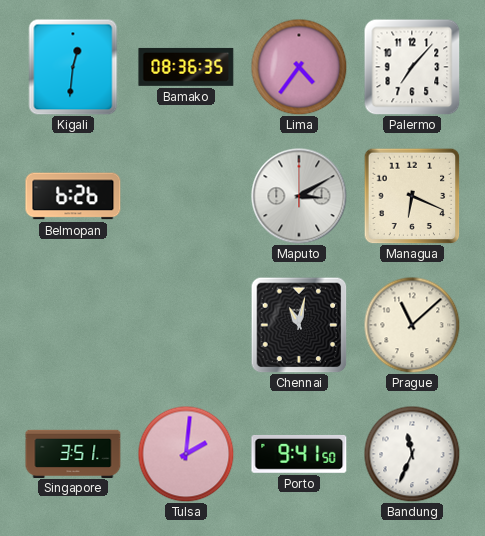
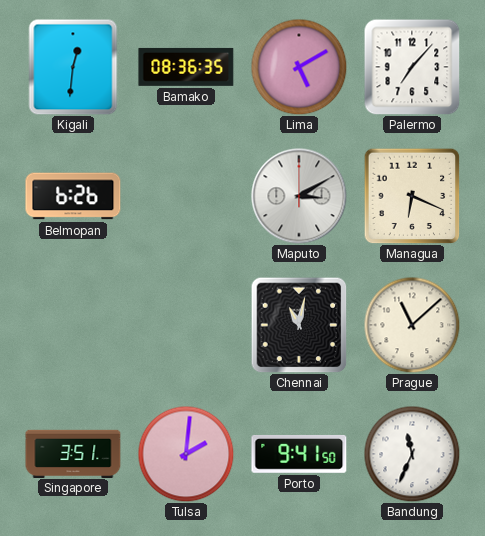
Lima: 4:36 -> 5:10 (299, 67)
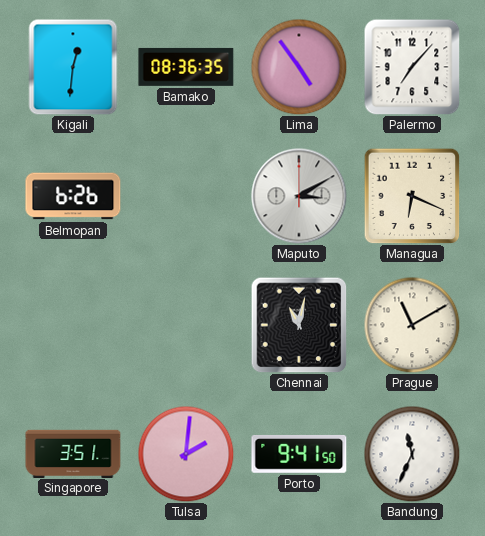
Lima: 5:10 -> 4:54 (299, 67)
Prague: 11:08 -> 11:10 (412, 325)
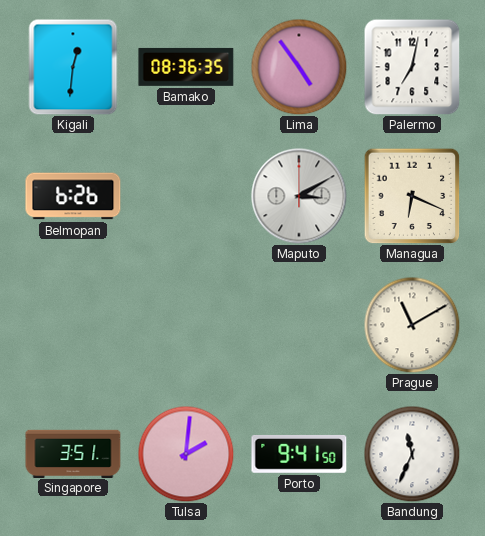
Palermo: 7:07 -> 7:02 (412, 67)
Chennai: 11:02 -> none (299, 325)
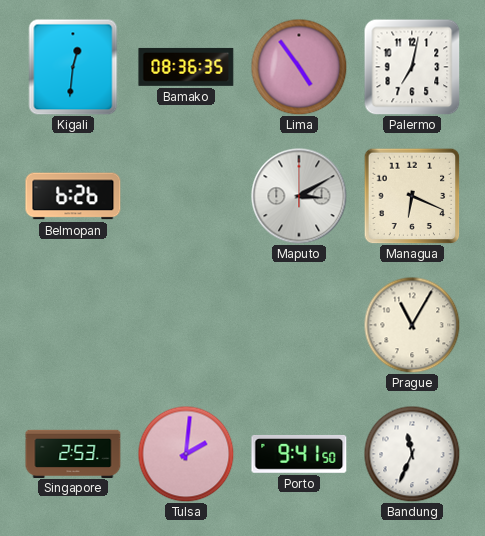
Prague: 11:10 -> 11:05 (412, 325)
Singapore: 3:51 -> 2:53 (73, 453)
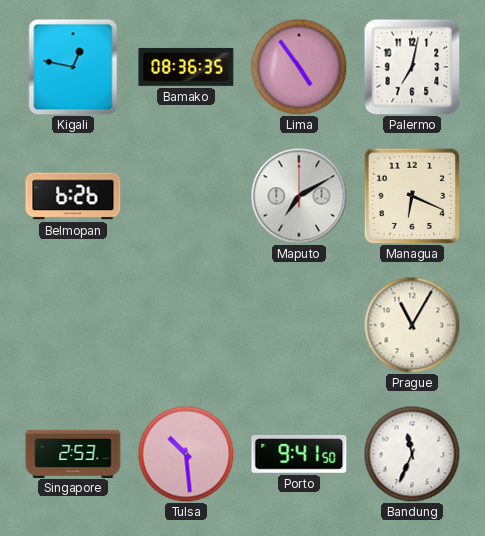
Kigali: 12:31 -> 12:47 (73, 67)
Maputo: 3:10 -> 7:10 (299, 196)
Tulsa: 2:01 -> 10:29 (186, 454)
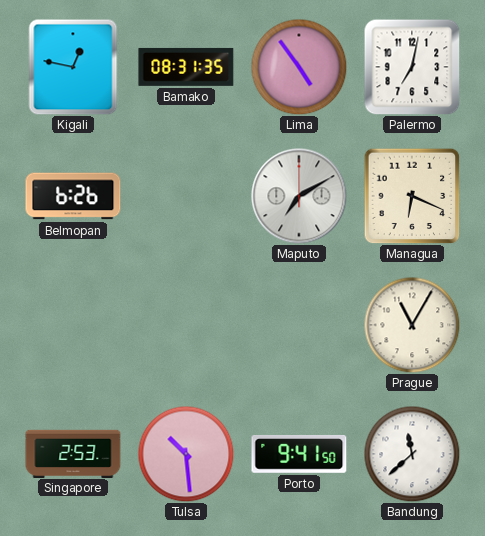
Bamako: 08:36 -> 08:31 (186, 67)
Bandung: 11:34 -> 11:38 (412, 454)
